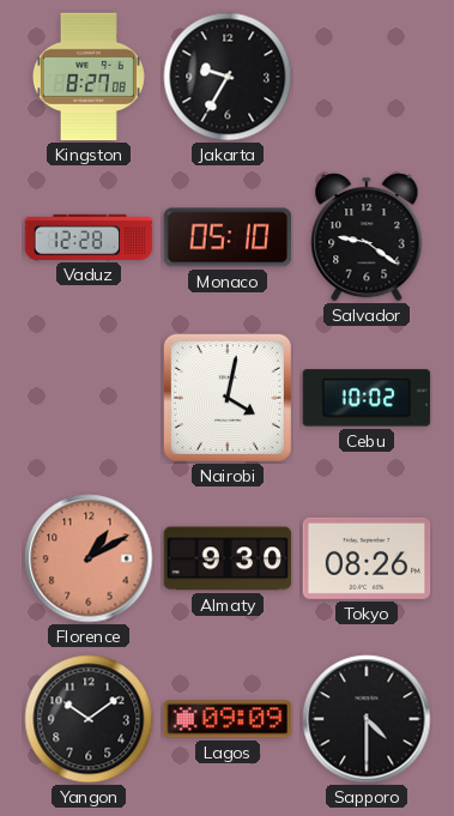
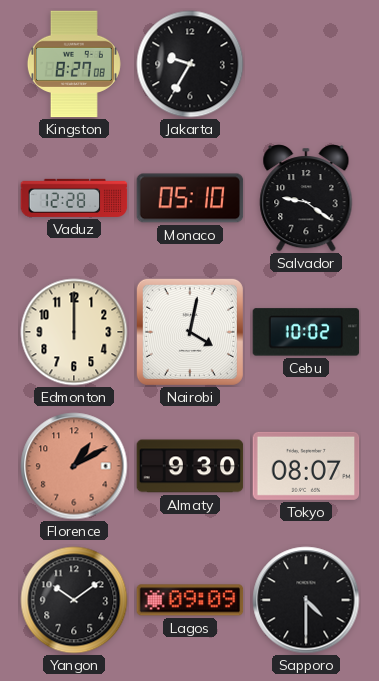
Edmonton: none -> 12:00 (74, 332)
Tokyo: 08:26 -> 08:07 (306, 466)
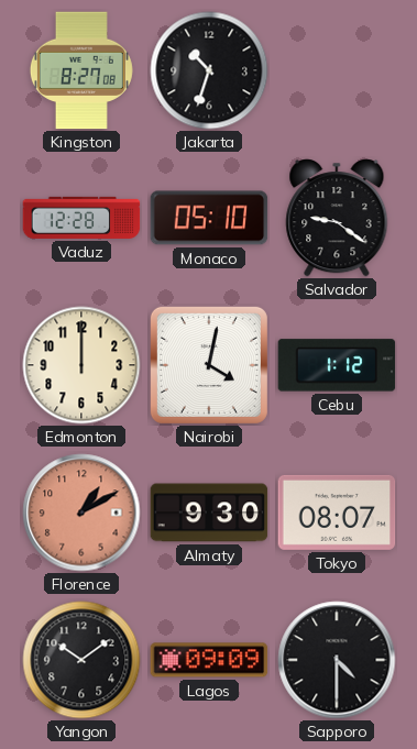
Jakarta: 9:35 -> 10:33 (209, 70)
Cebu: 10:02 -> 1:12 (337, 365)
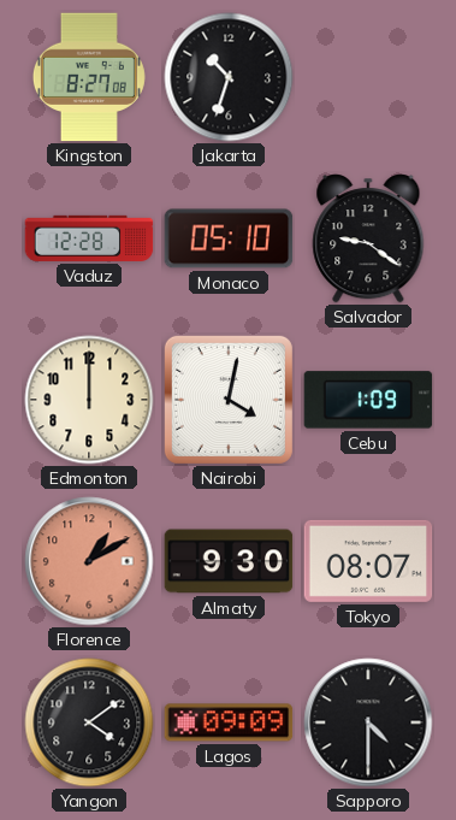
Cebu: 1:12 -> 1:09 (368, 400)
Yangon: 10:09 -> 4:09 (89, 722)
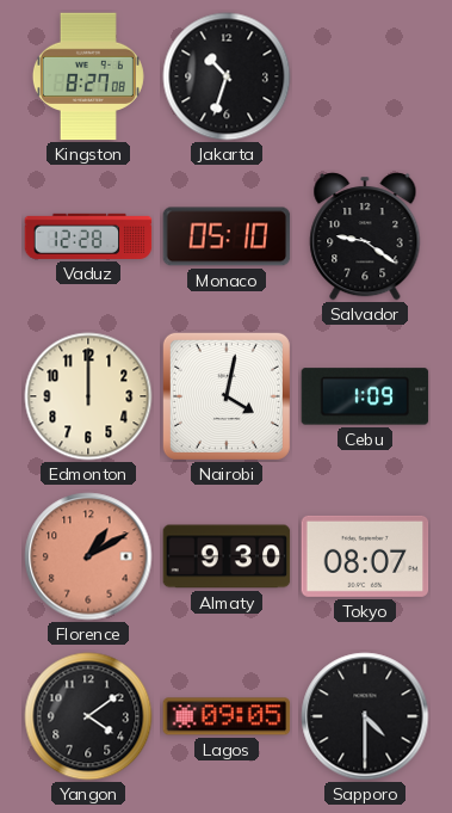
Lagos: 09:09 -> 09:05 (227, 716)
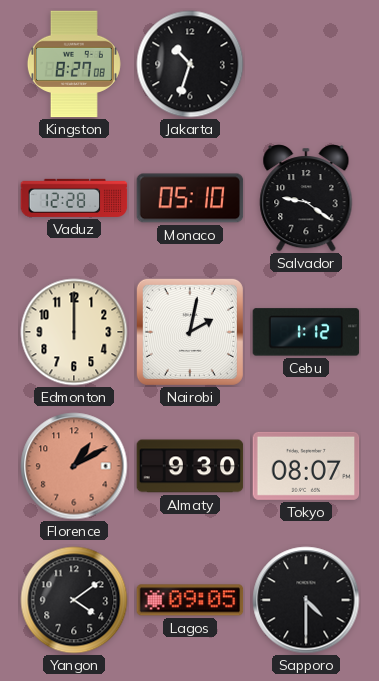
Nairobi: 4:02 -> 2:02 (190, 332)
Cebu: 1:09 -> 1:12 (306, 332)
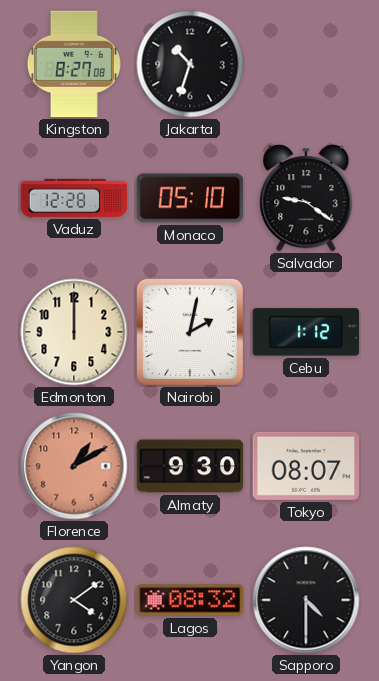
Lagos: 09:05 -> 08:32 (190, 600)
